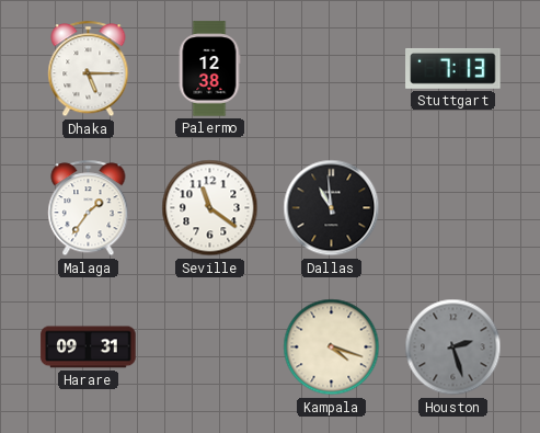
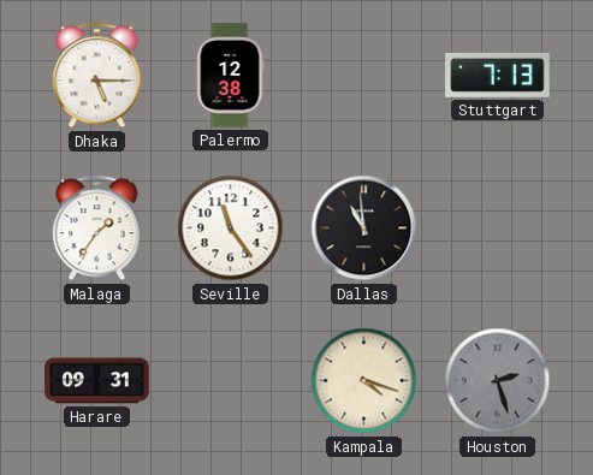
Seville: 11:21 -> 11:24 (231, 228)
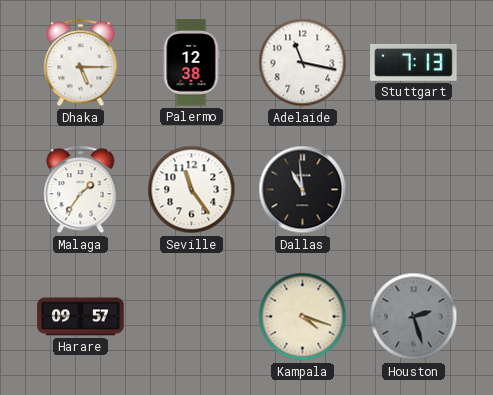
Adelaide: none -> 11:17 (303, 63)
Harare: 09:31 -> 09:57 (81, 317)
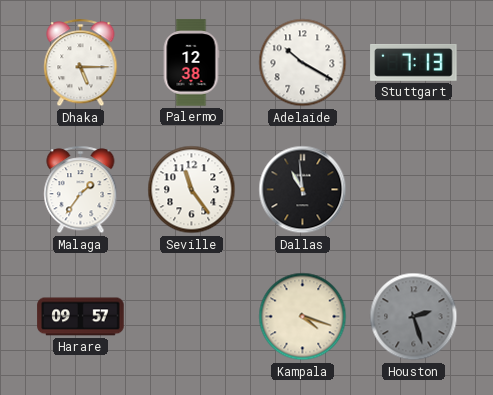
Adelaide: 11:17 -> 10:20 (303, 63)
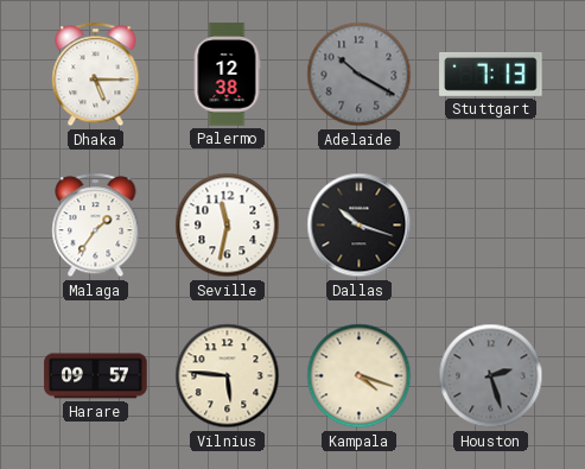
Adelaide dial: white -> grey (360, 75)
Seville: 11:24 -> 11:32 (228, 226)
Dallas: 10:59 -> 10:18 (360, 226)
Vilnius: none -> 5:46 (228, 376)
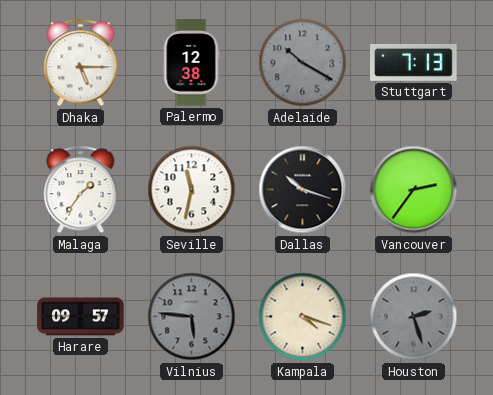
Vancouver: none -> 2:36 (414, 190)
Vilnius dial: cream -> grey (192, 317)
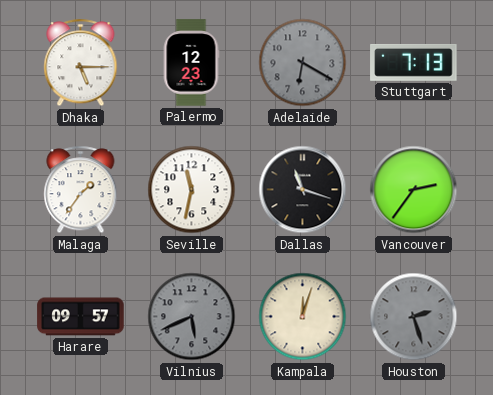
Palermo: 12:38 -> 12:23 (191, 63)
Adelaide: 10:20 -> 6:20 (303, 63)
Dallas: 10:18 -> 11:18 (303, 190)
Vilnius: 5:46 -> 5:41 (192, 317)
Kampala: 4:18 -> 12:03 (303, 317)
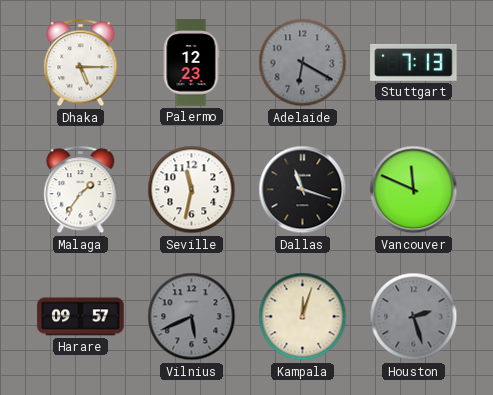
Vancouver: 2:36 -> 11:49 (414, 190)
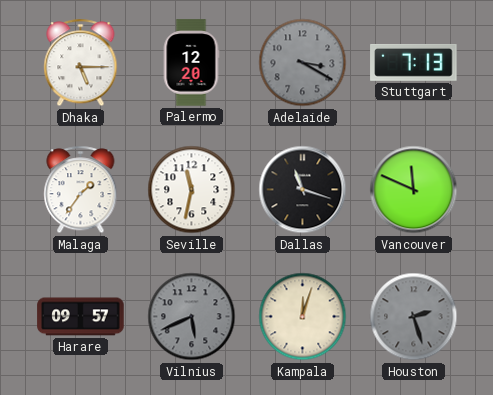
Palermo: 12:23 -> 12:20 (191, 63)
Adelaide: 6:20 -> 3:20 (303, 63)
